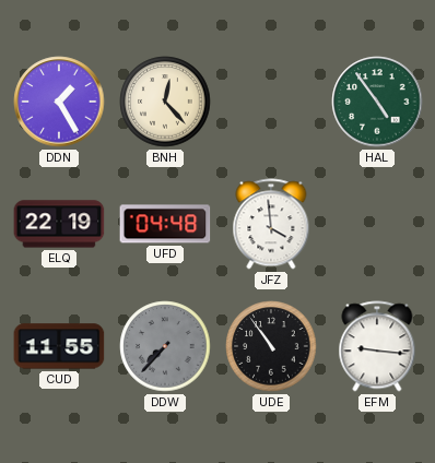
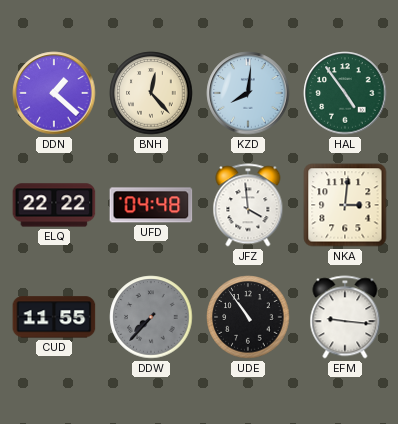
DDN: 1:25 -> 1:22 (54, 93)
KZD: none -> 8:01 (248, 93)
ELQ: 22:19 -> 22:22 (54, 205)
NKA: none -> 3:01 (345, 205)
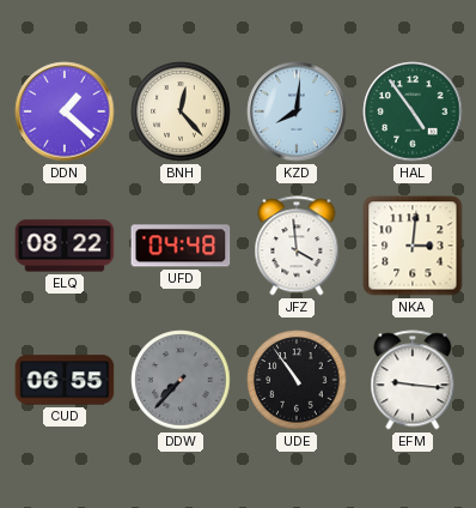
ELQ: 22:22 -> 08:22 (65, 246)
CUD: 11:55 -> 06:55 (65, 380)
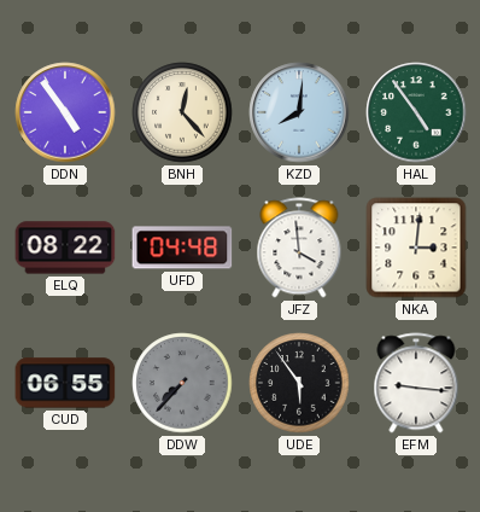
DDN: 1:22 -> 4:54 (65, 112)
UDE: 10:54 -> 5:54 (299, 383)
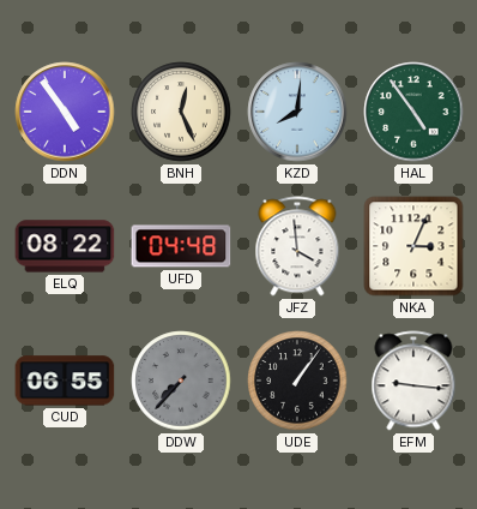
BNH: 12:23 -> 12:26 (181, 112)
NKA: 3:01 -> 3:04 (413, 246)
UDE: 5:54 -> 1:06 (297, 381)
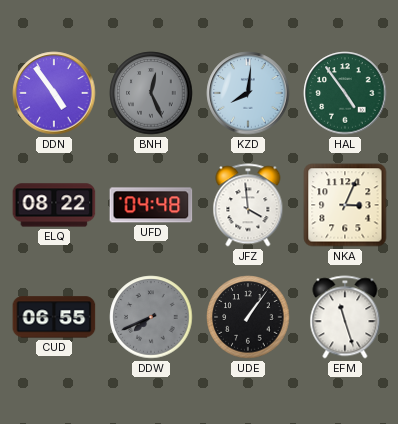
BNH dial: cream -> grey (151, 93)
DDW: 7:37 -> 7:41 (151, 317)
EFM: 9:16 -> 11:27 (345, 317)
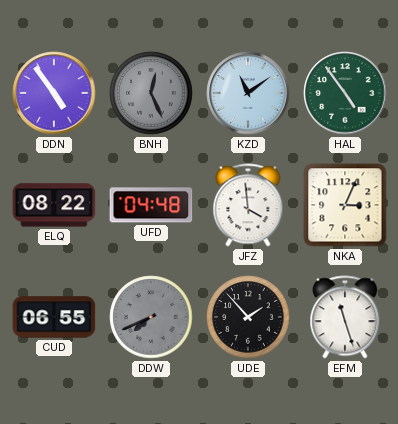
KZD: 8:01 -> 11:09 (248, 93)
UDE: 1:06 -> 1:53 (248, 317)
